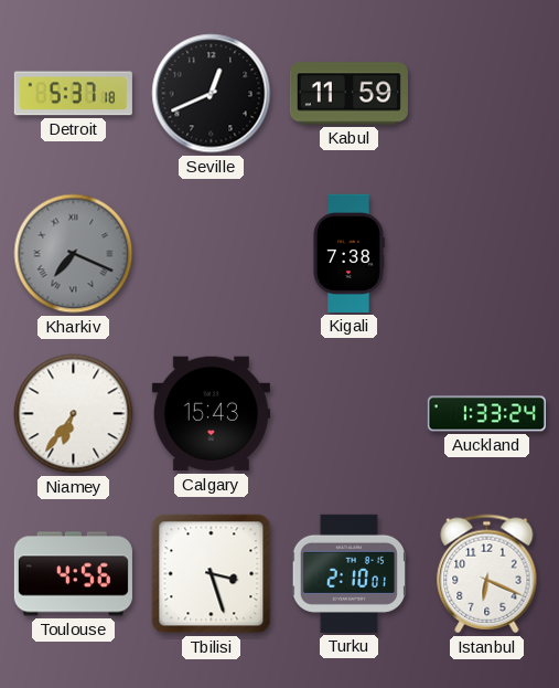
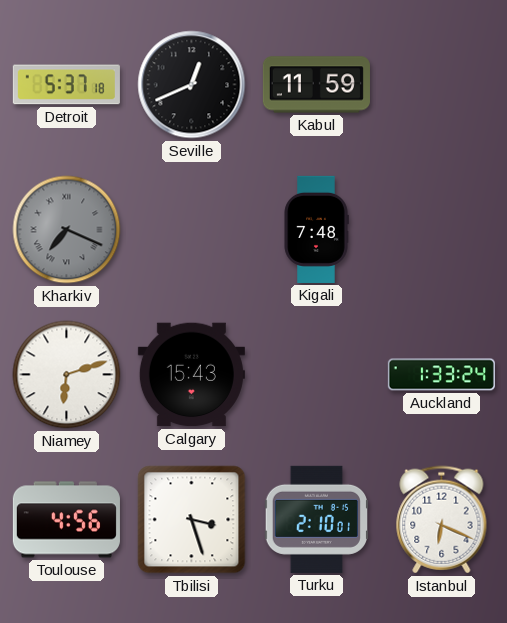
Kigali: 7:38 -> 7:48 (316, 229)
Niamey: 6:36 -> 6:12 (67, 375)
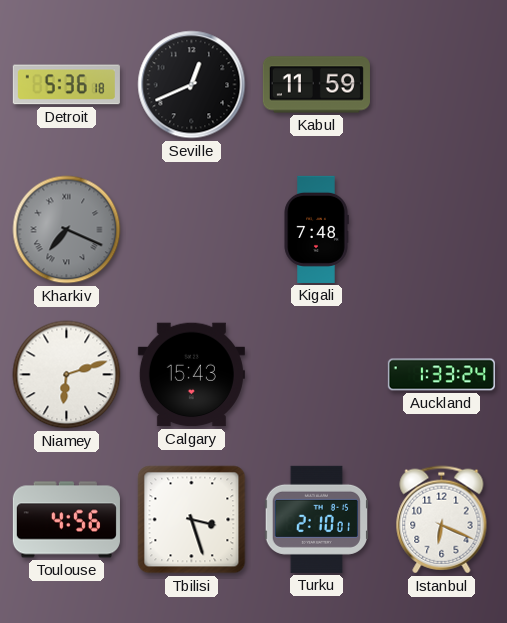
Detroit: 5:37 -> 5:36 (66, 85)
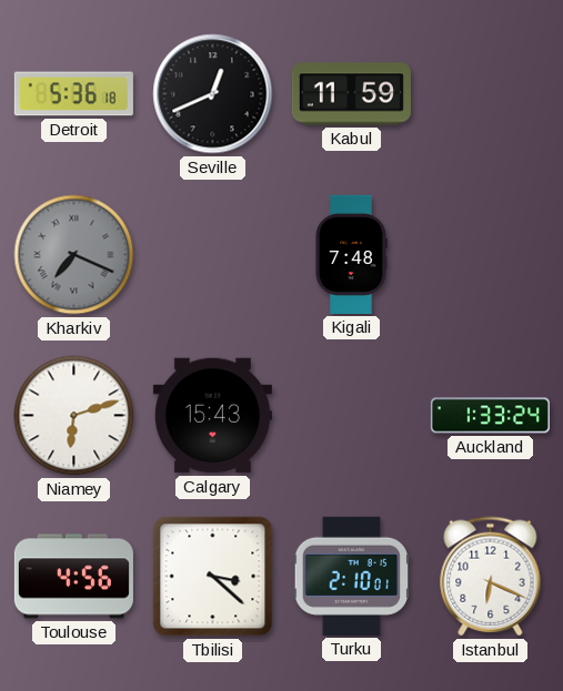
Tbilisi: 3:27 -> 3:22 (213, 577)
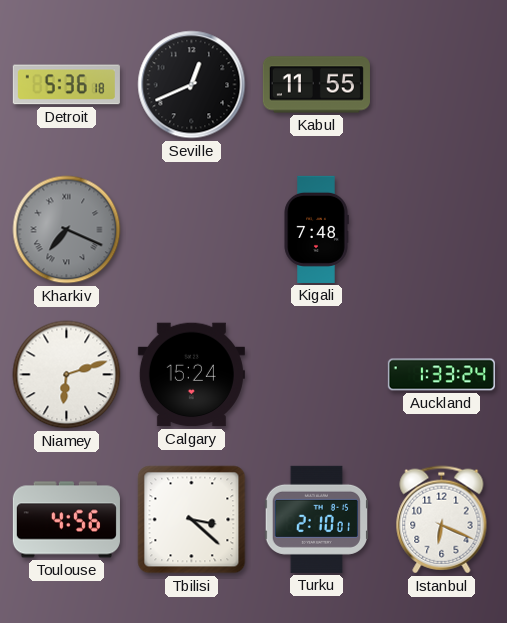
Kabul: 11:59 -> 11:55 (316, 85)
Calgary: 15:43 -> 15:24 (191, 375)
